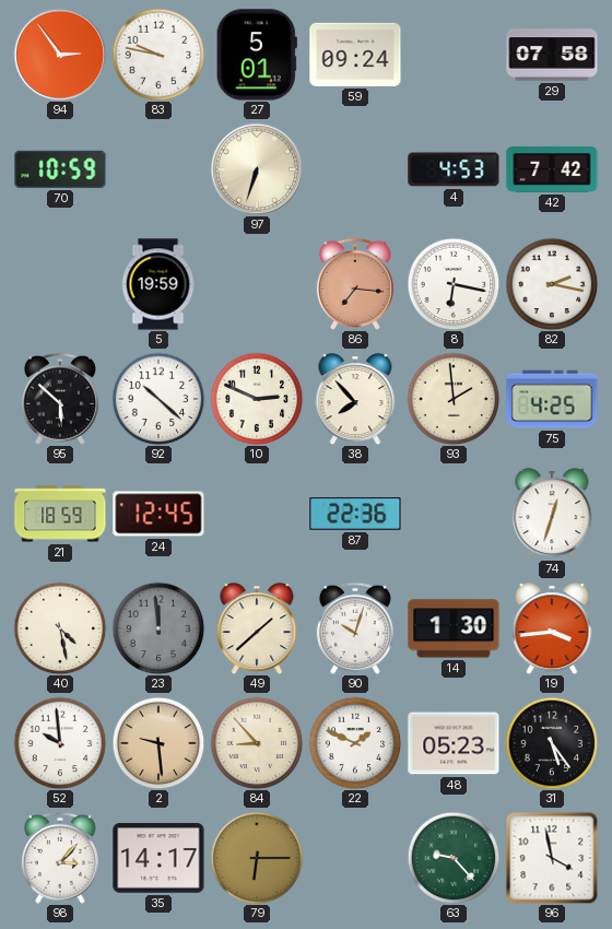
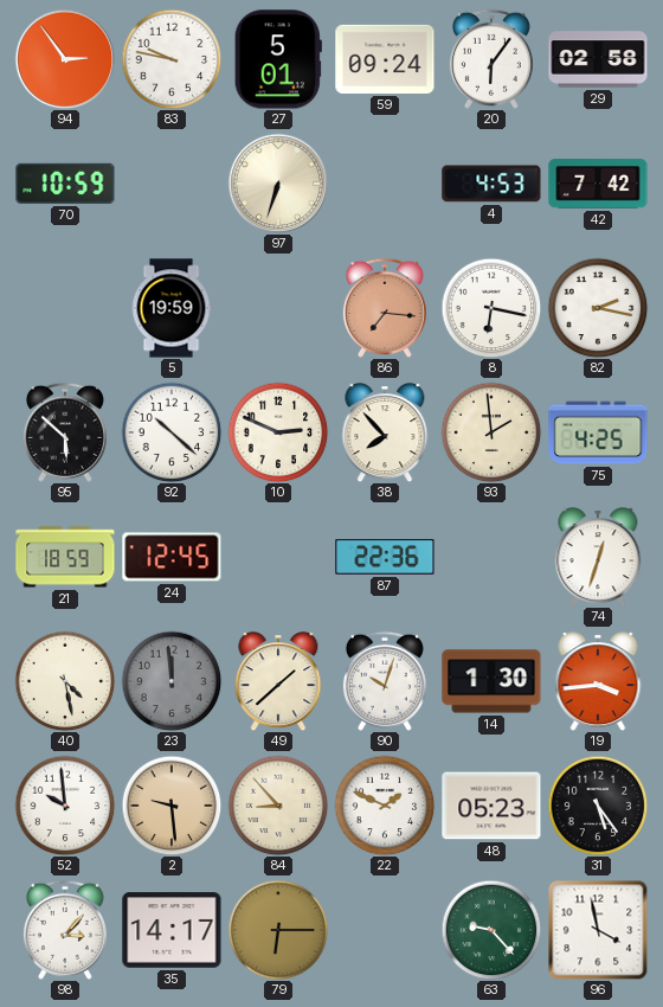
20: none -> 6:06 (491, 59)
29: 07:58 -> 02:58 (598, 59)
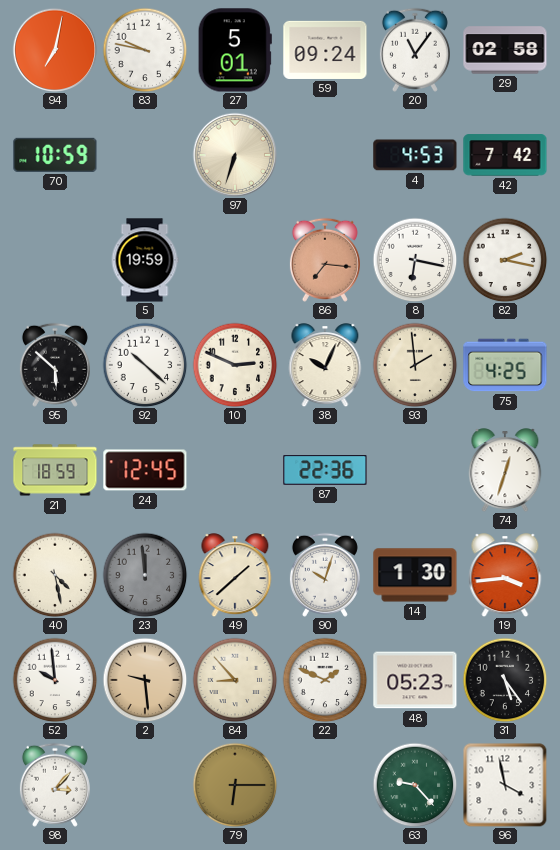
94: 2:54 -> 7:02 (55, 50)
20: 6:06 -> 11:06 (415, 50)
38: 7:53 -> 10:04 (325, 365)
35: 14:17 -> none (172, 930)
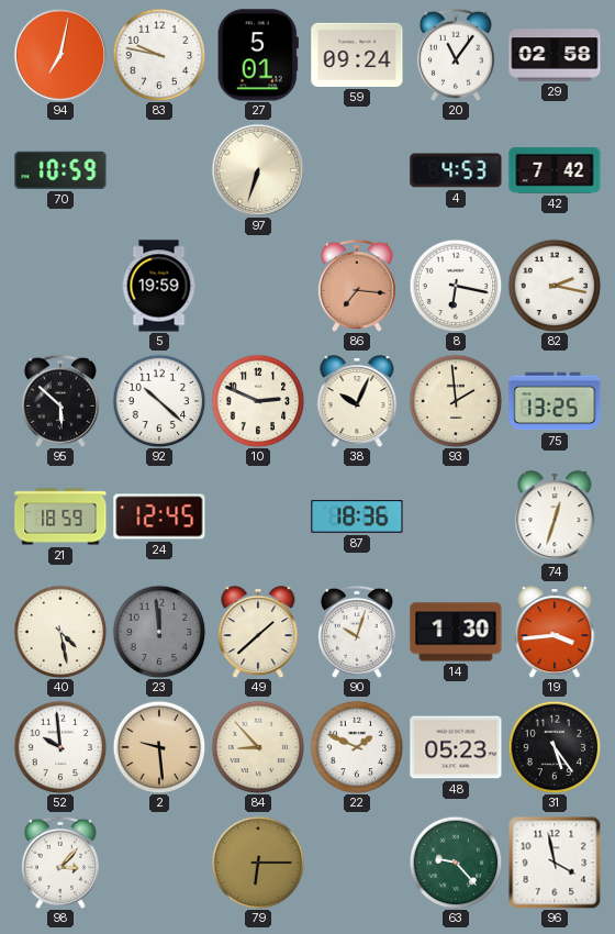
75: 4:25 -> 13:25 (555, 401)
87: 22:36 -> 18:36 (357, 518)
